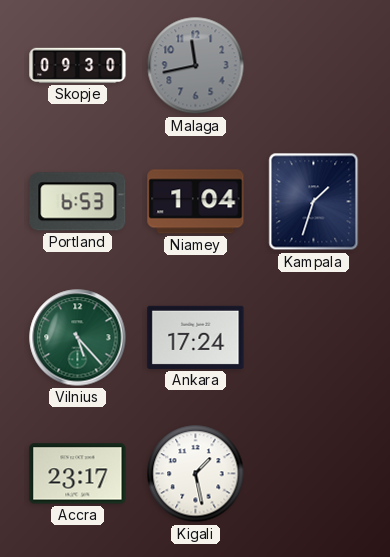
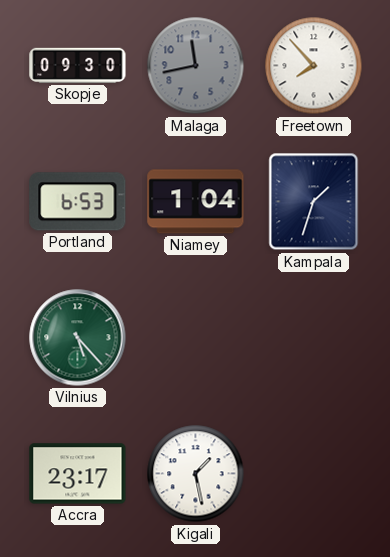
Freetown: none -> 7:53 (314, 66)
Ankara: 17:24 -> none (196, 337)
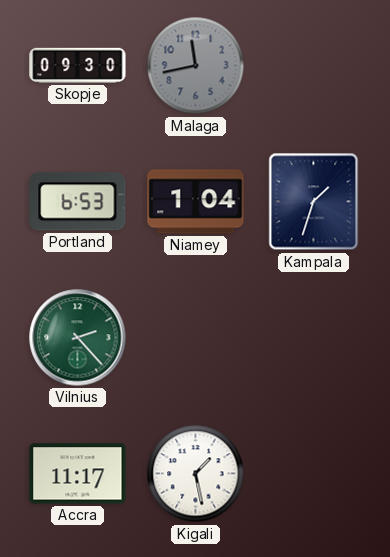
Freetown: 7:53 -> none (314, 66)
Vilnius: 5:23 -> 2:23 (78, 338)
Accra: 23:17 -> 11:17 (78, 474)
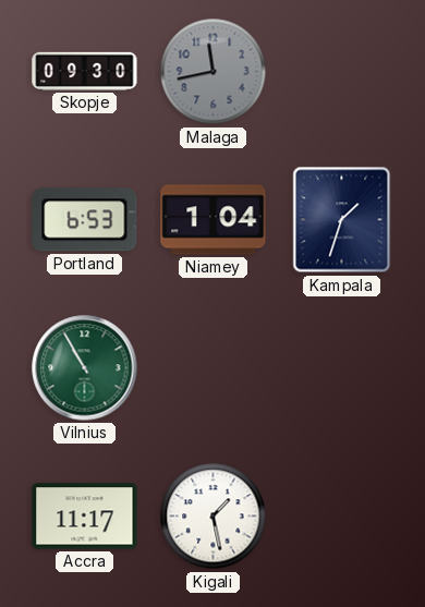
Vilnius: 2:23 -> 10:55 (85, 368)
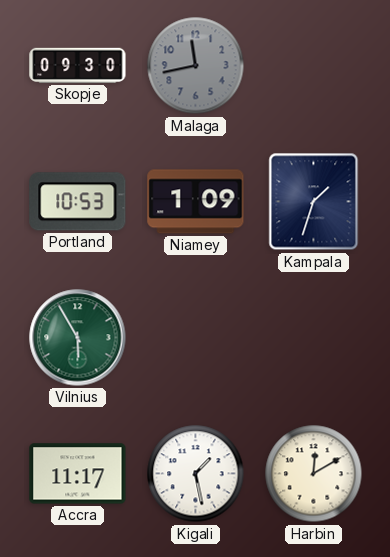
Portland: 6:53 -> 10:53 (78, 202)
Niamey: 1:04 -> 1:09 (196, 202)
Vilnius: 10:55 -> 5:55 (78, 338)
Harbin: none -> 12:10 (314, 474)
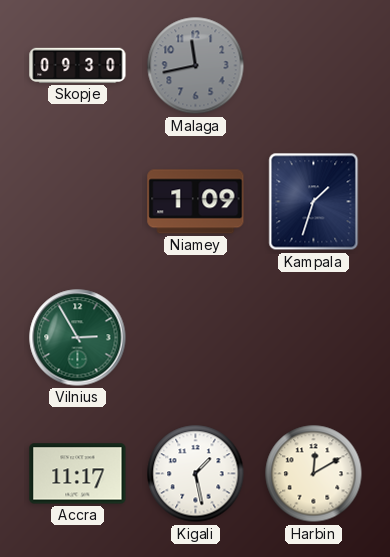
Portland: 10:53 -> none (78, 202)
Vilnius: 5:55 -> 2:55 (78, 338)
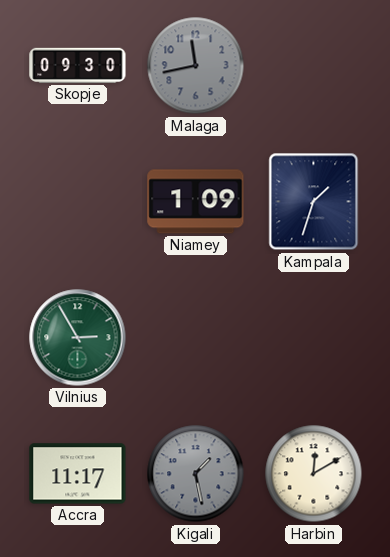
Kigali dial: white -> grey (196, 474)
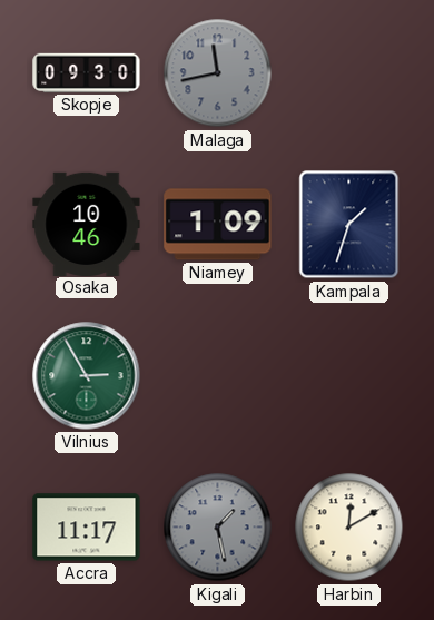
Osaka: none -> 10:46 (87, 224)
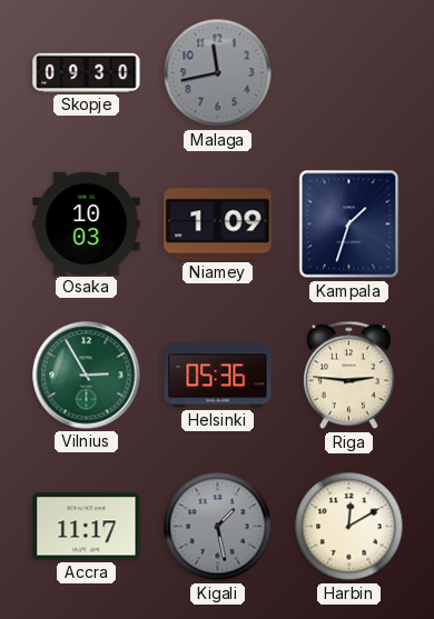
Osaka: 10:46 -> 10:03 (87, 223)
Helsinki: none -> 05:36 (218, 376)
Riga: none -> 2:46 (349, 376)
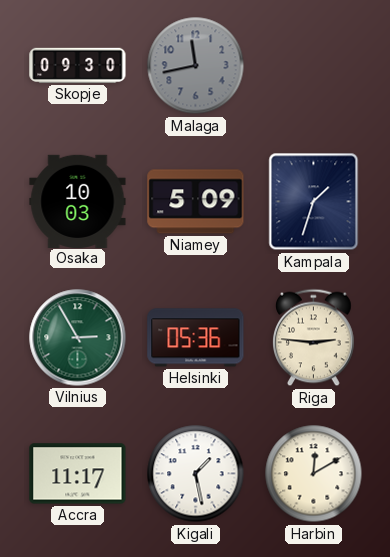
Niamey: 1:09 -> 5:09 (196, 202)
Kigali dial: grey -> white (196, 474)
